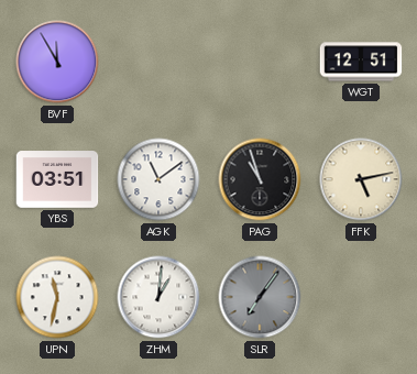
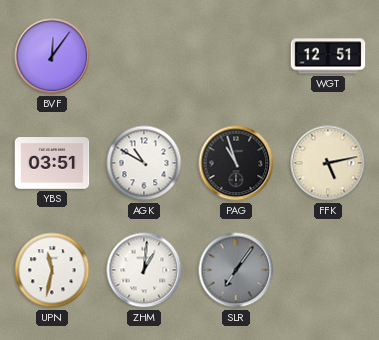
BVF: 11:55 -> 12:06 (52, 56)
AGK: 11:09 -> 10:50 (144, 163)
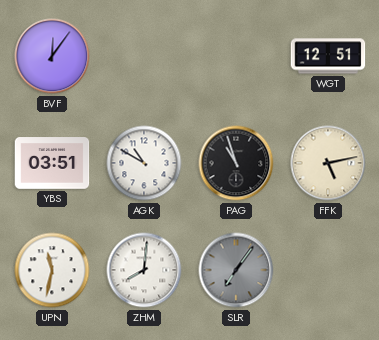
ZHM: 1:01 -> 8:01 (144, 270)
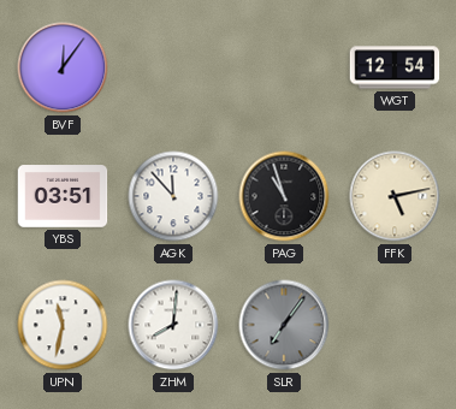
WGT: 12:51 -> 12:54 (395, 67)
AGK: 10:50 -> 11:53 (173, 196)
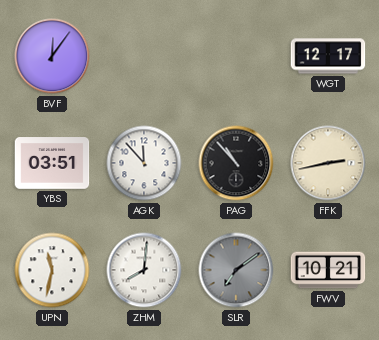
WGT: 12:54 -> 12:17 (328, 56)
PAG: 10:57 -> 10:53 (236, 163)
FFK: 5:13 -> 2:43 (328, 163)
SLR: 7:06 -> 7:09 (236, 270)
FWV: none -> 10:21 (328, 270)
